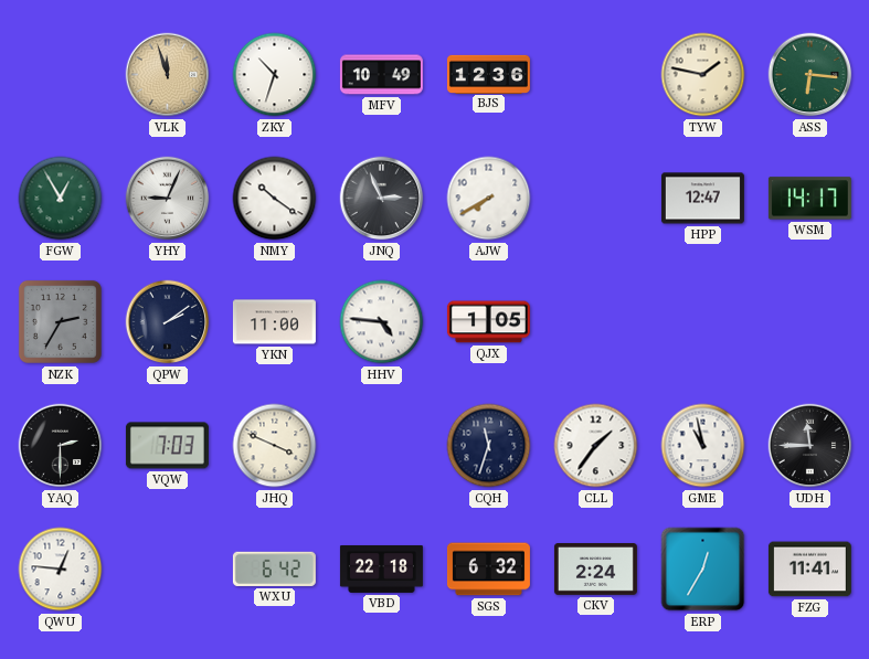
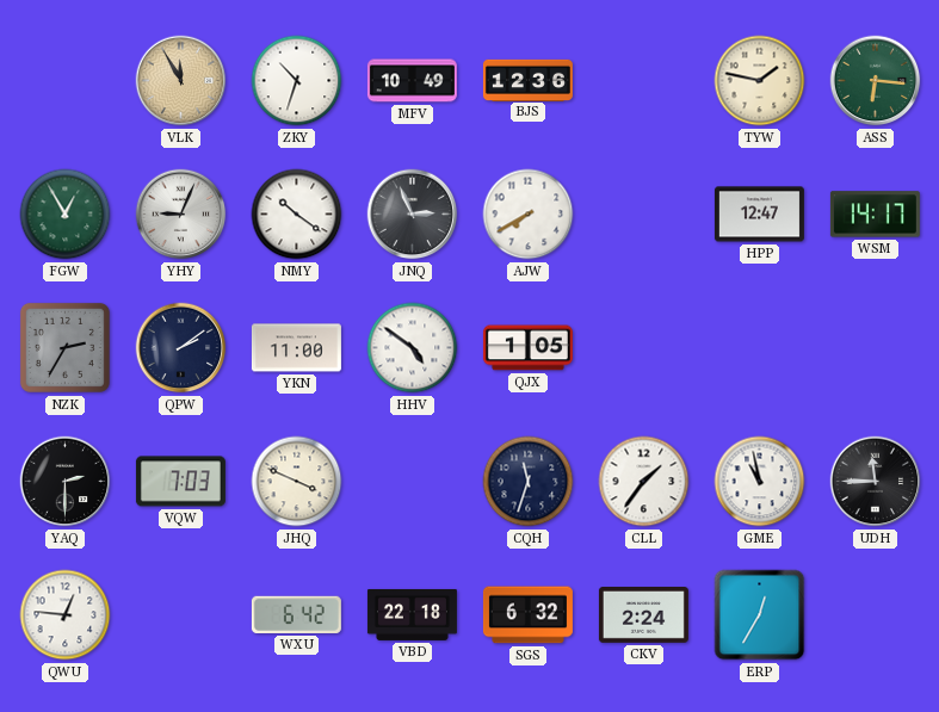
VLK: 11:57 -> 11:55 (181, 81)
HHV: 4:46 -> 4:51 (413, 348)
FZG: 11:41 -> none (809, 570)
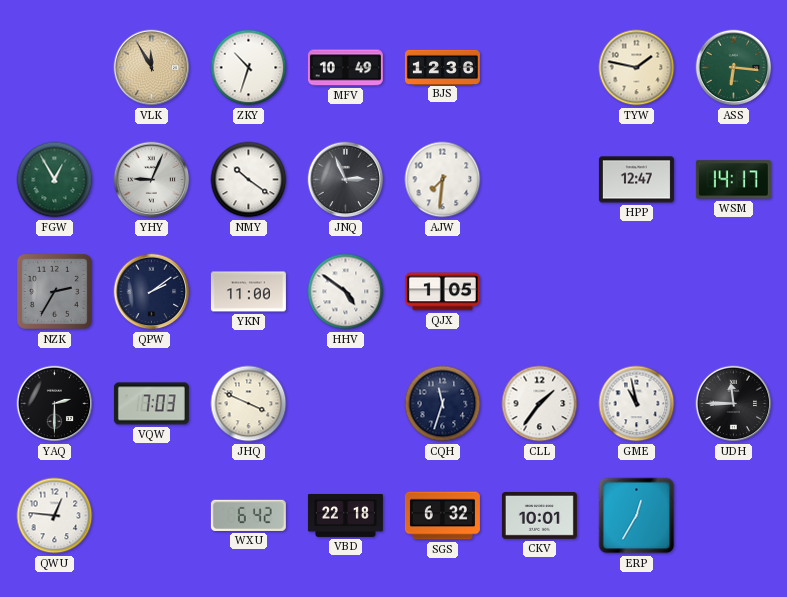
AJW: 7:40 -> 7:31 (443, 180)
CKV: 2:24 -> 10:01 (539, 516)
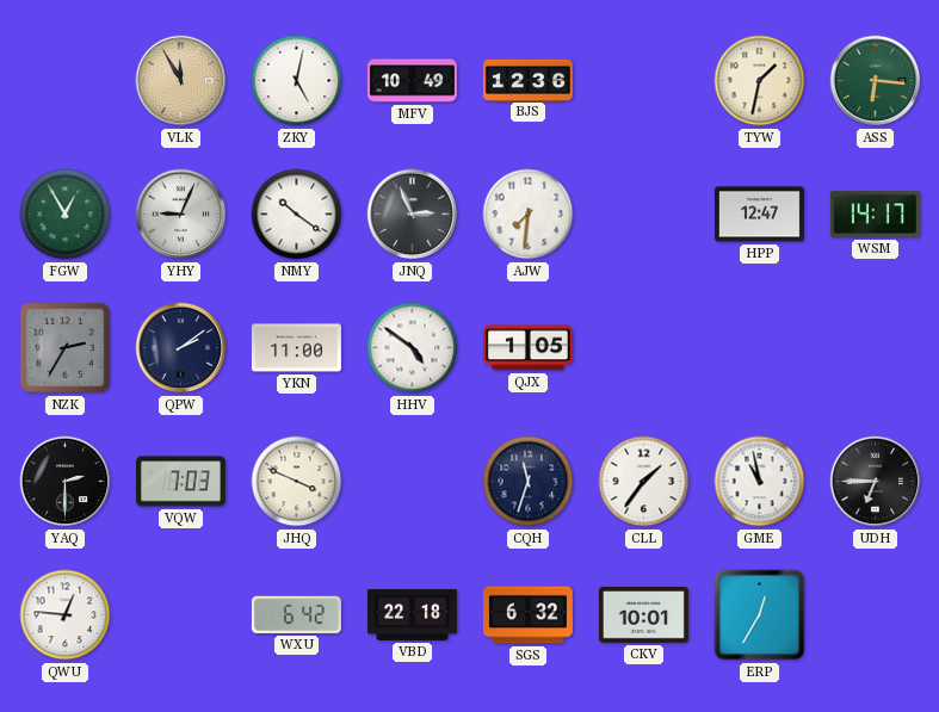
ZKY: 10:33 -> 5:02 (297, 81)
TYW: 1:47 -> 1:32 (760, 81)
UDH: 11:45 -> 6:45 (876, 482)
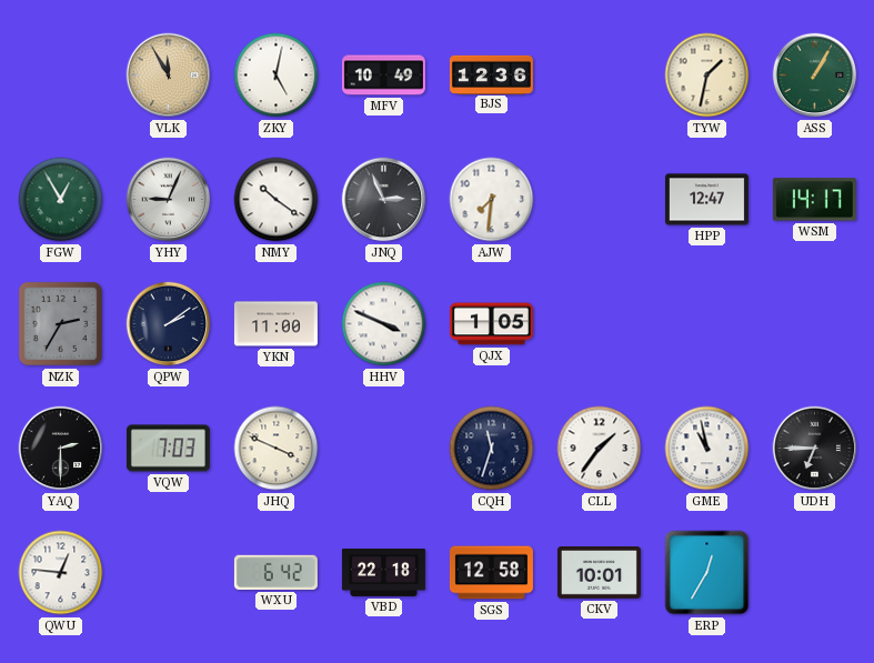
ASS: 6:16 -> 1:05 (815, 76)
HHV: 4:51 -> 3:49 (384, 324)
SGS: 6:32 -> 12:58 (491, 573)
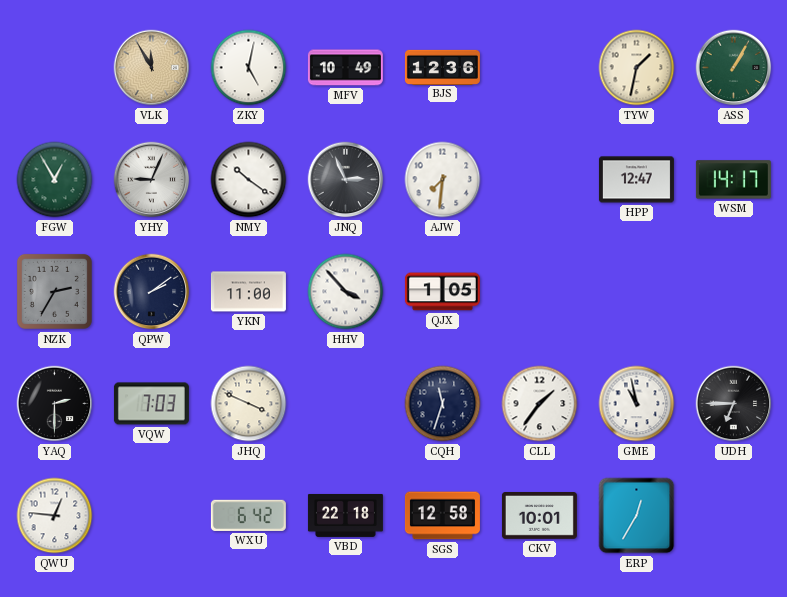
HHV: 3:49 -> 3:53 (346, 292)
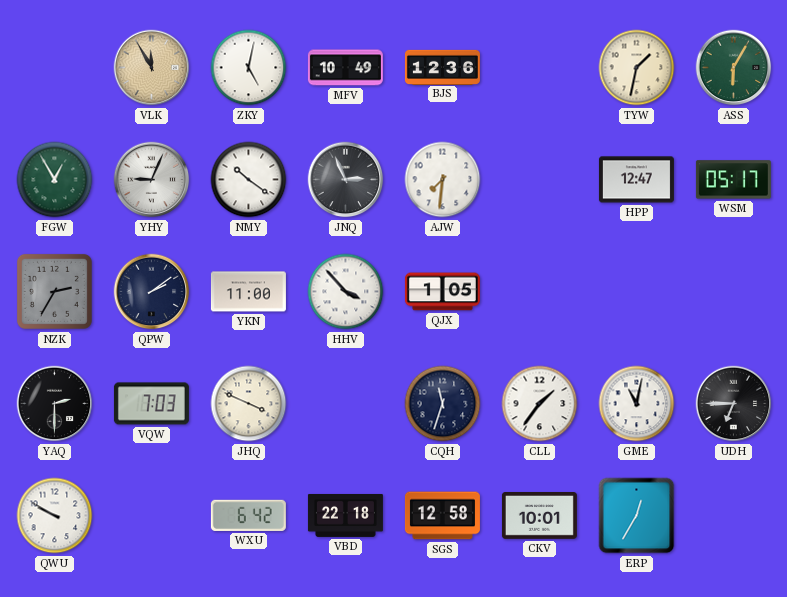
ASS: 1:05 -> 6:05 (734, 68)
WSM: 14:17 -> 05:17 (733, 180)
GME: 10:58 -> 11:02 (637, 404)
QWU: 12:46 -> 9:50 (55, 516)
